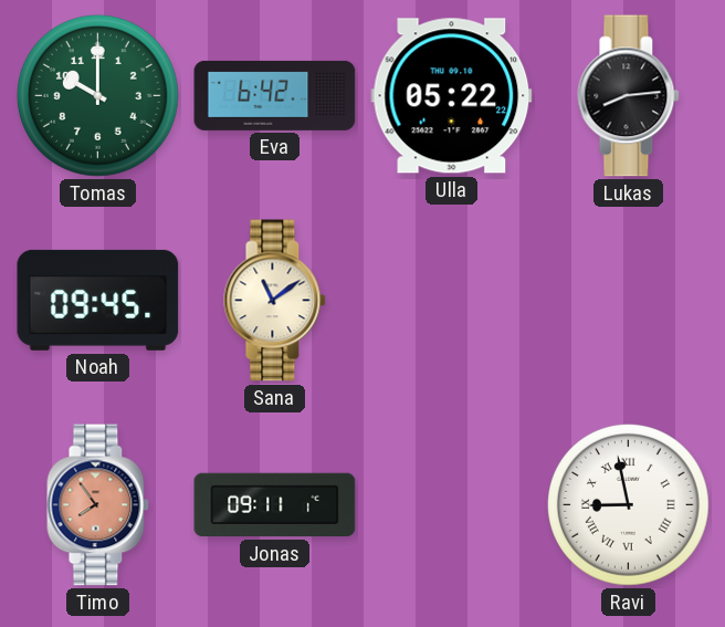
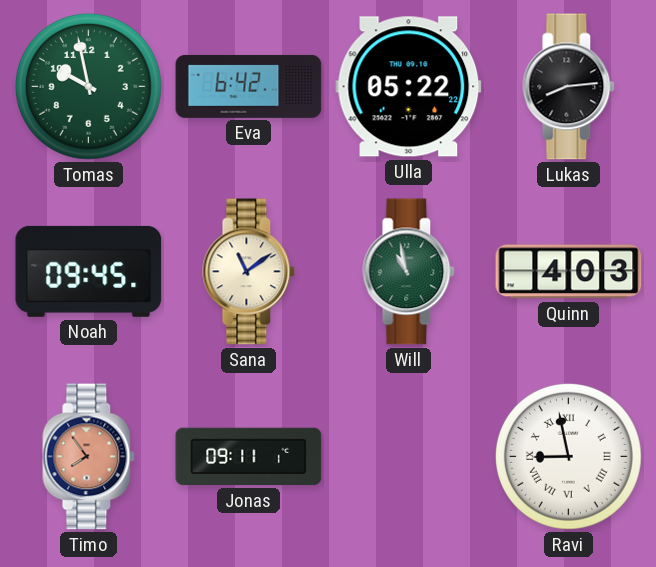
Tomas: 10:00 -> 9:58 (88, 86)
Will: none -> 10:58 (409, 272)
Quinn: none -> 4:03 (569, 272)
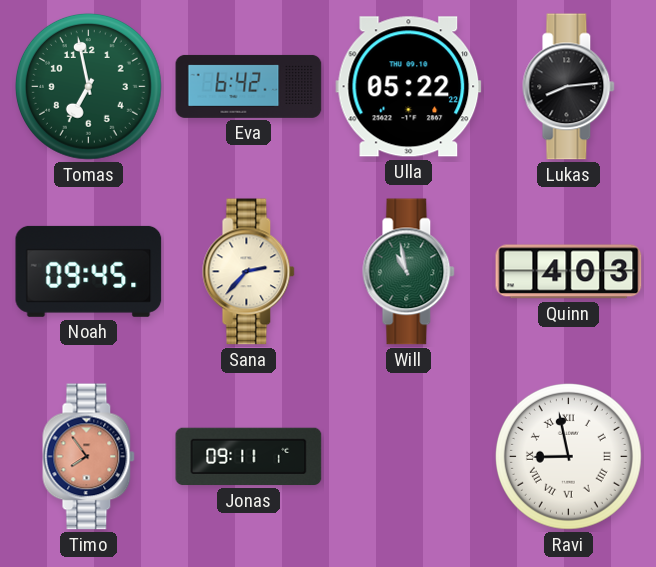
Tomas: 9:58 -> 6:58 (88, 86)
Sana: 11:09 -> 2:37 (249, 272)
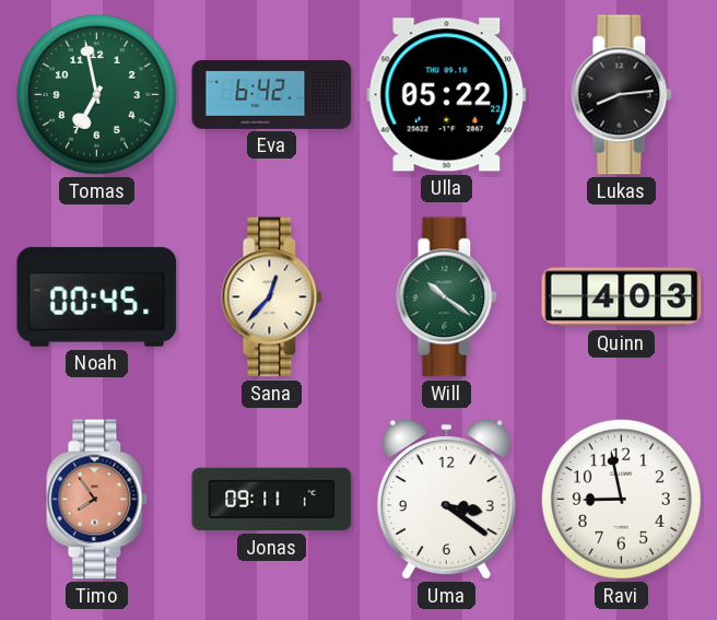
Noah: 09:45 -> 00:45 (97, 296)
Sana: 2:37 -> 12:37 (272, 297)
Will: 10:58 -> 10:21 (447, 297)
Uma: none -> 3:21 (446, 500)
Ravi numerals: Roman -> Arabic (621, 499)
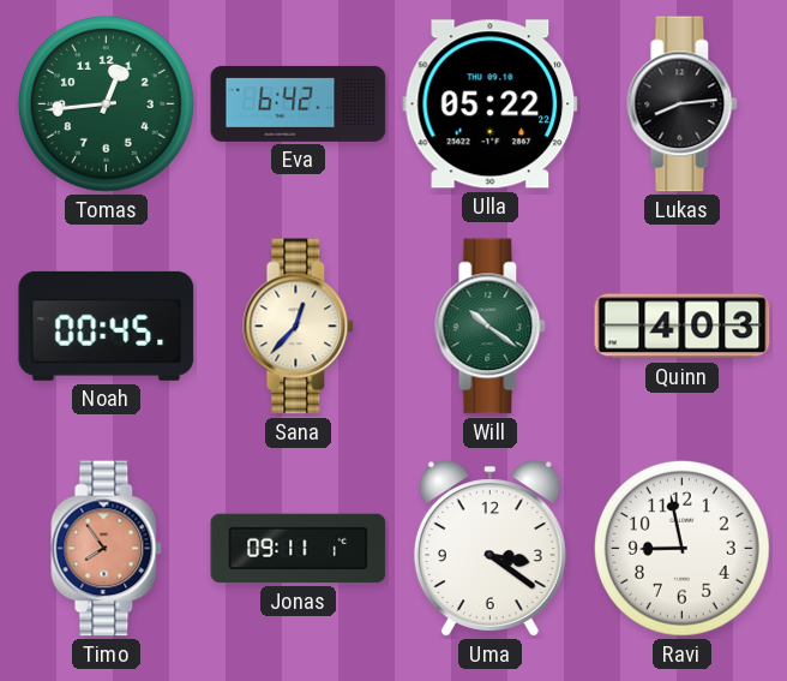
Tomas: 6:58 -> 12:44 (106, 103)
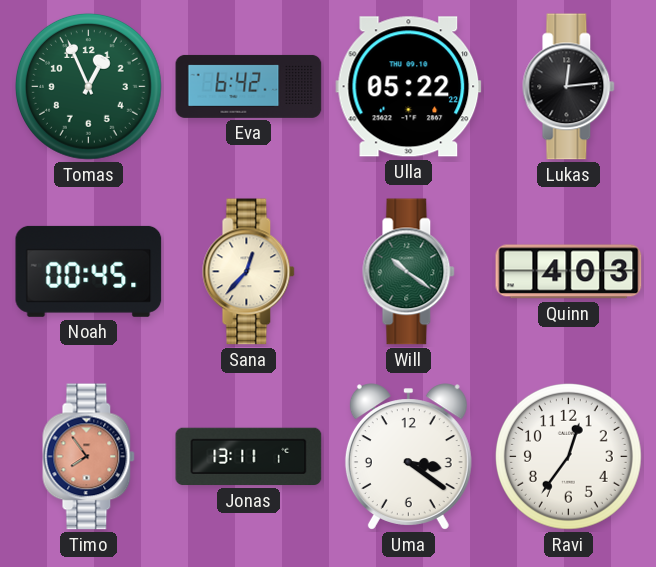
Tomas: 12:44 -> 12:56 (88, 86)
Lukas: 8:14 -> 12:14 (569, 87)
Jonas: 09:11 -> 13:11 (249, 457)
Ravi: 8:58 -> 12:36 (568, 456)
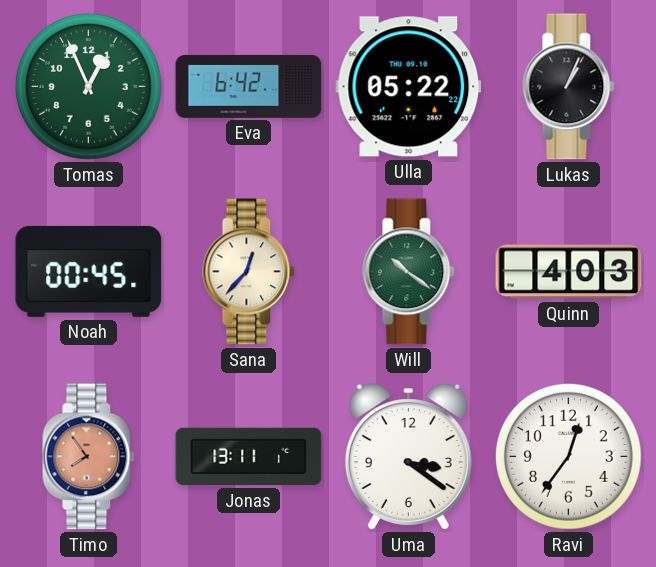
Lukas: 12:14 -> 1:04 (569, 87)
